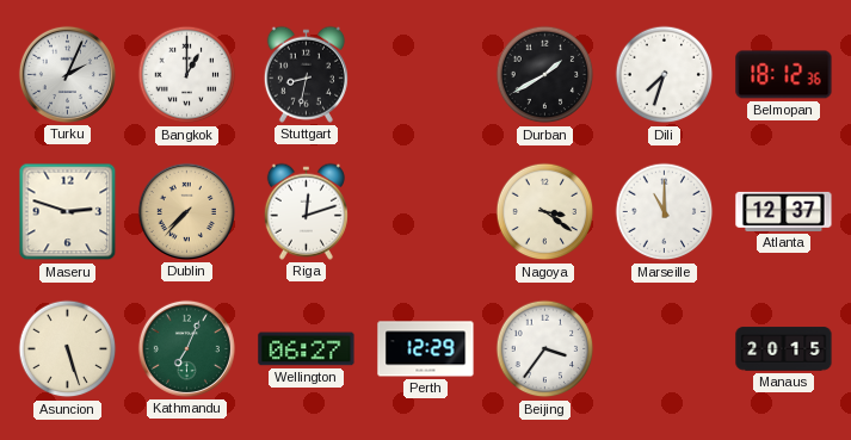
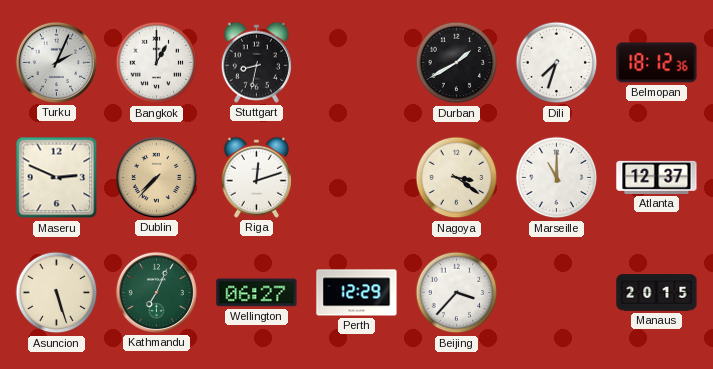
Maseru: 2:48 -> 2:49 (57, 178)
Beijing: 3:36 -> 3:37 (457, 293)
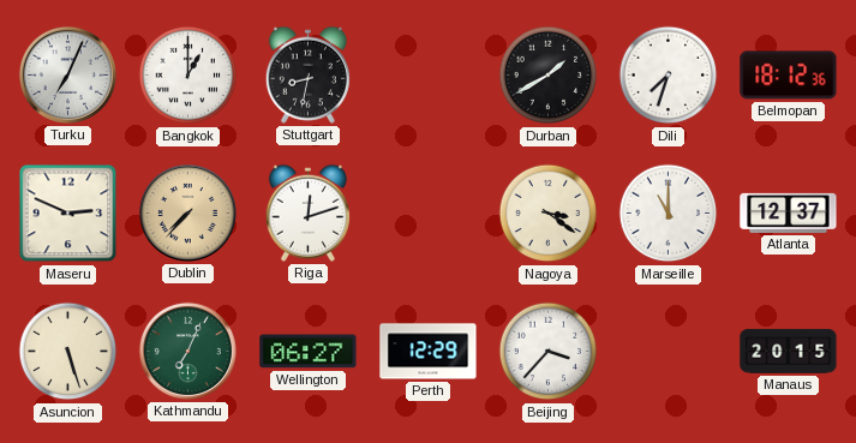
Turku: 2:04 -> 7:04 (67, 74)
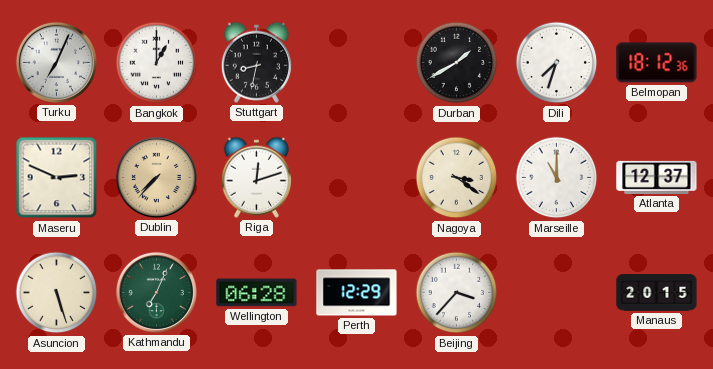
Wellington: 06:27 -> 06:28 (257, 293)
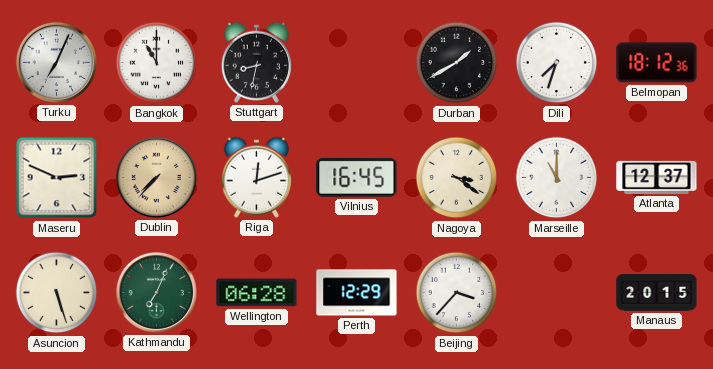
Bangkok: 1:00 -> 11:00 (157, 63)
Vilnius: none -> 16:45 (357, 177)
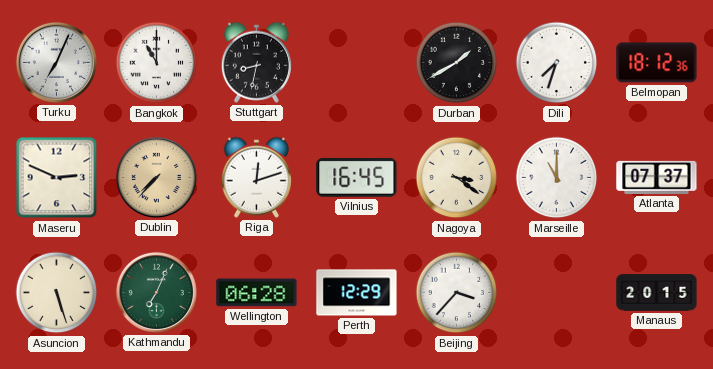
Atlanta: 12:37 -> 07:37 (657, 177)
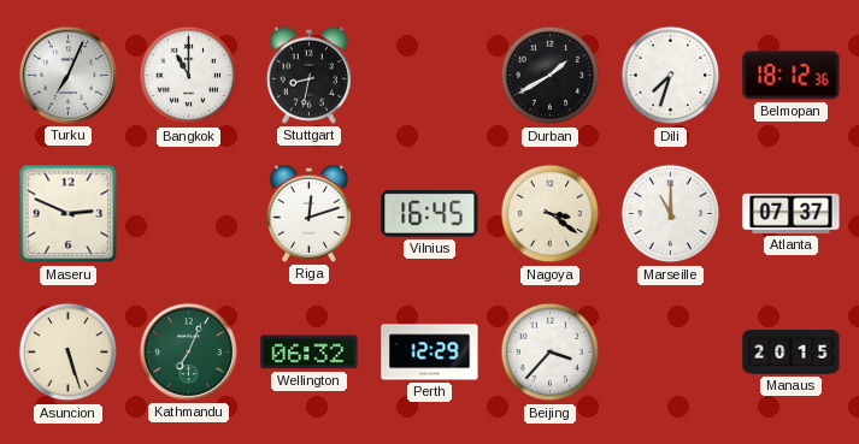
Dublin: 7:37 -> none (156, 177)
Wellington: 06:28 -> 06:32 (310, 353)
